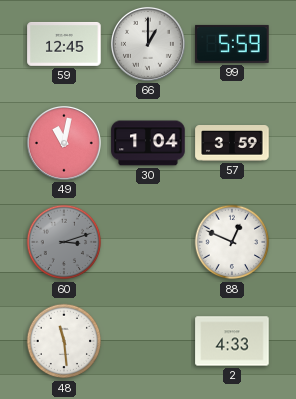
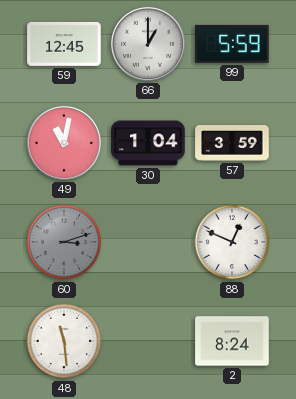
2: 4:33 -> 8:24 (232, 341)
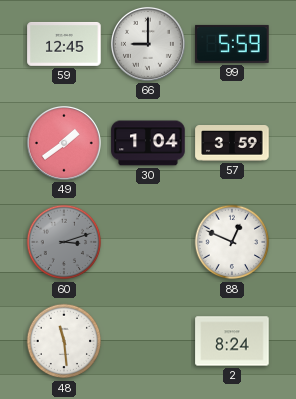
66: 1:00 -> 9:00 (148, 44)
49: 11:02 -> 1:39 (64, 143)
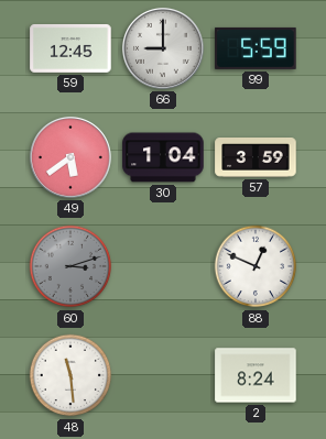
49: 1:39 -> 5:39 (70, 157)
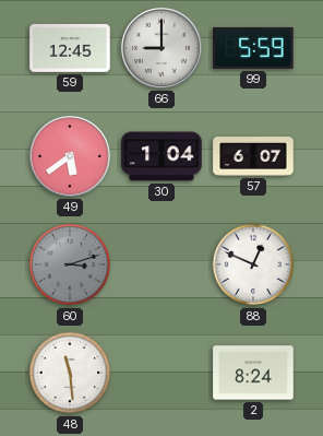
57: 3:59 -> 6:07 (253, 157)
